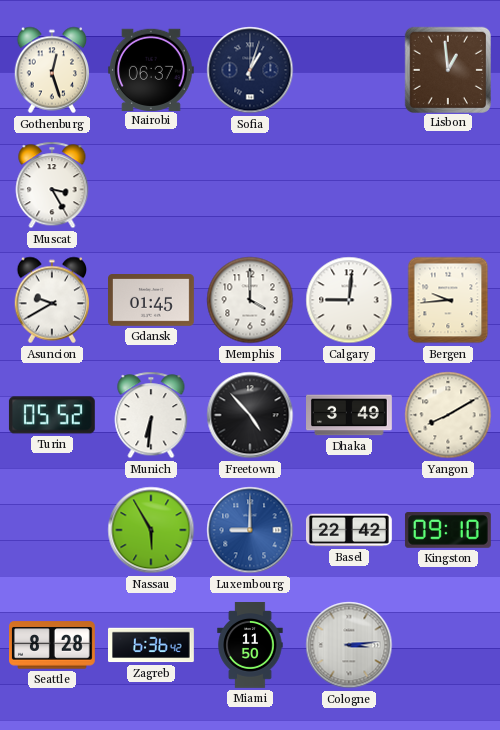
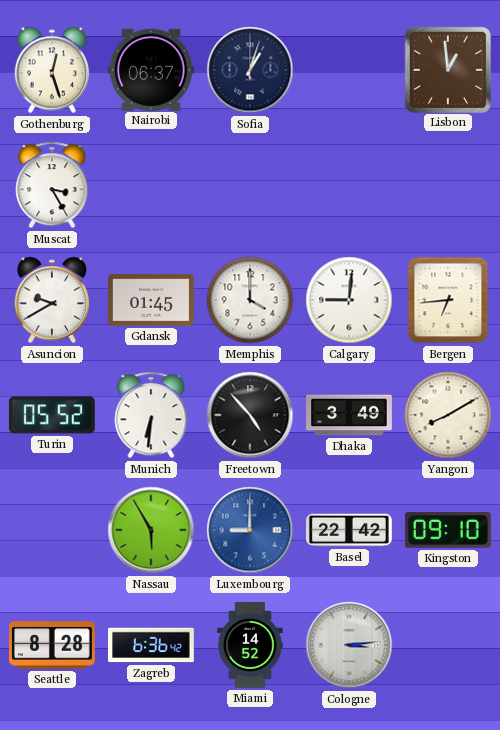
Bergen: 9:44 -> 6:44 (448, 300)
Miami: 11:50 -> 14:52 (250, 646)
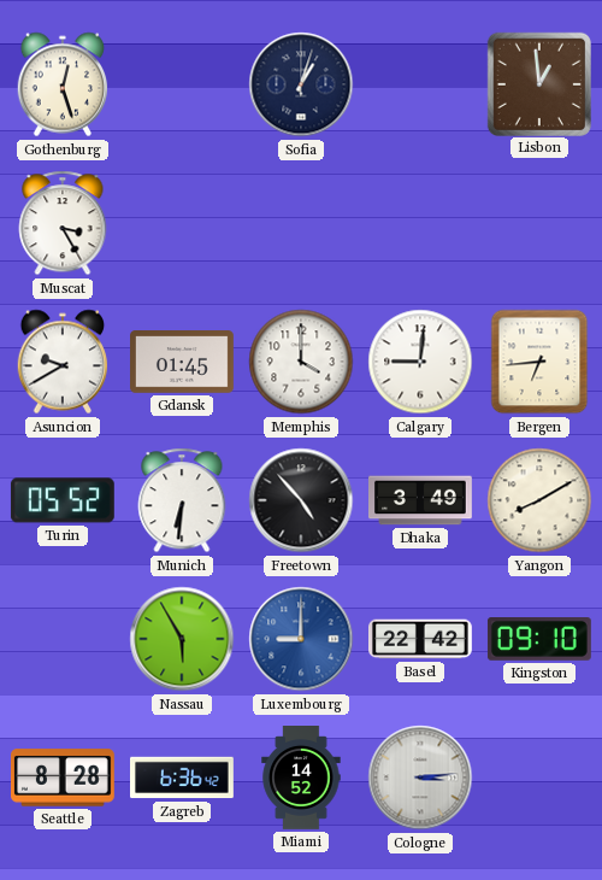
Nairobi: 06:37 -> none (151, 69)
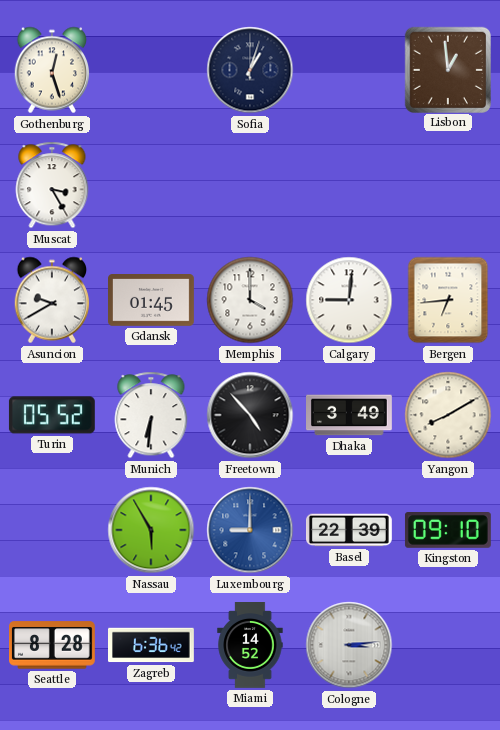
Basel: 22:42 -> 22:39 (350, 530)
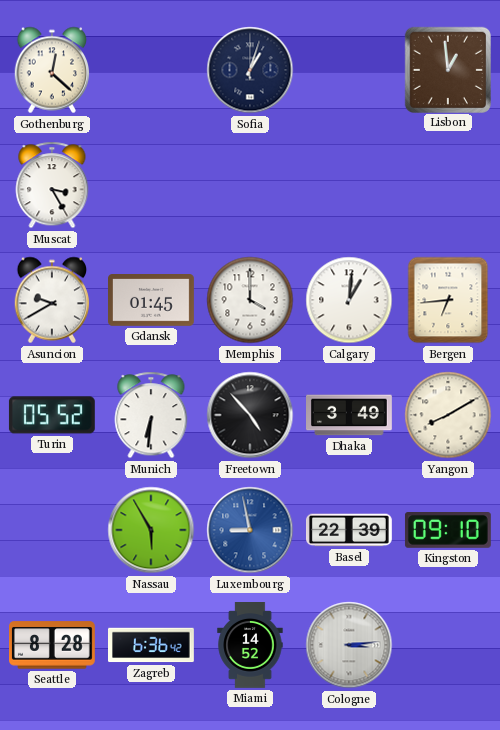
Gothenburg: 12:27 -> 12:22 (52, 70)
Calgary: 9:01 -> 1:01 (349, 300)
Luxembourg: 9:00 -> 8:58 (250, 530)
